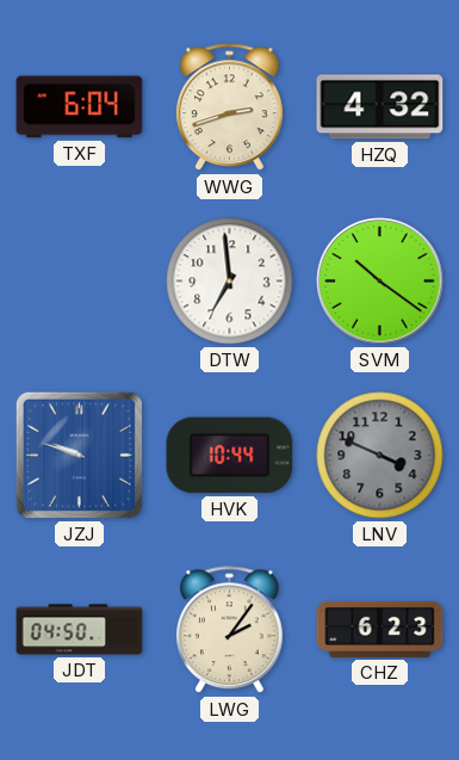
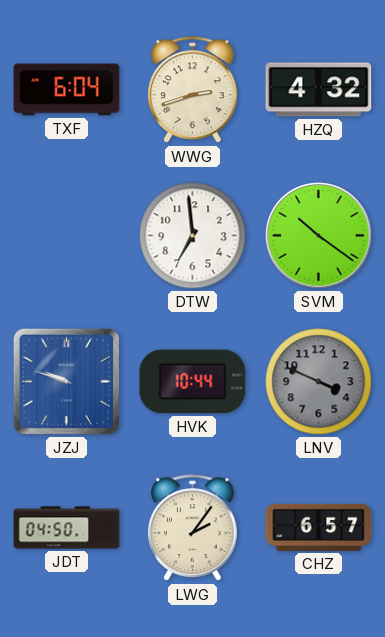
CHZ: 6:23 -> 6:57 (319, 527)
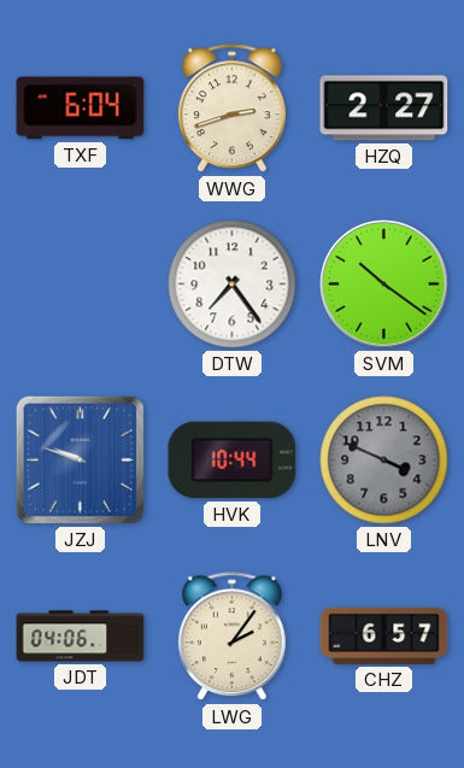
HZQ: 4:32 -> 2:27 (384, 109)
DTW: 6:59 -> 7:24 (233, 285)
JDT: 04:50 -> 04:06 (81, 637)
